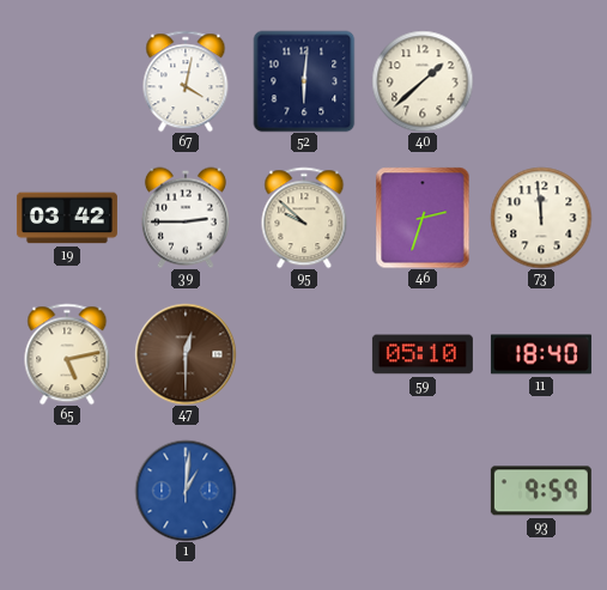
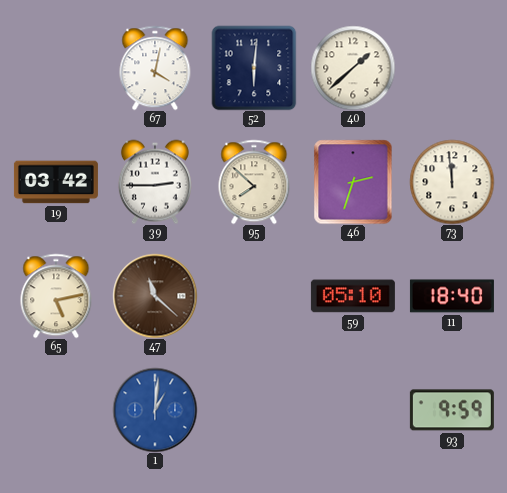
95: 9:52 -> 7:52 (254, 182)
47: 12:30 -> 11:22 (155, 296)
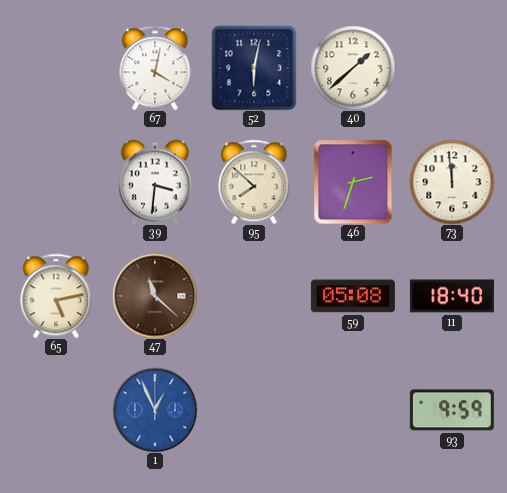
52: 6:01 -> 6:02 (254, 68)
19: 03:42 -> none (56, 182)
39: 2:45 -> 3:31 (155, 182)
59: 05:10 -> 05:08 (353, 296)
1: 1:01 -> 12:56 (155, 410)
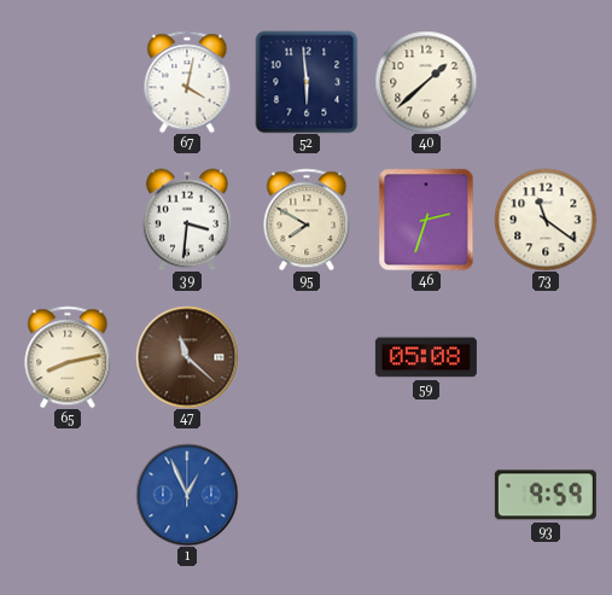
52: 6:02 -> 5:59 (307, 82)
95: 7:52 -> 7:50 (307, 220)
73: 11:59 -> 11:21 (546, 220)
65: 5:13 -> 8:13 (68, 357)
11: 18:40 -> none (452, 296)
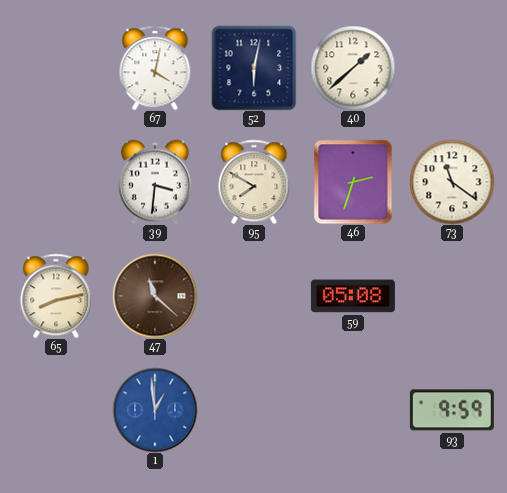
52: 5:59 -> 6:02 (254, 68)
1: 12:56 -> 12:59 (155, 410)
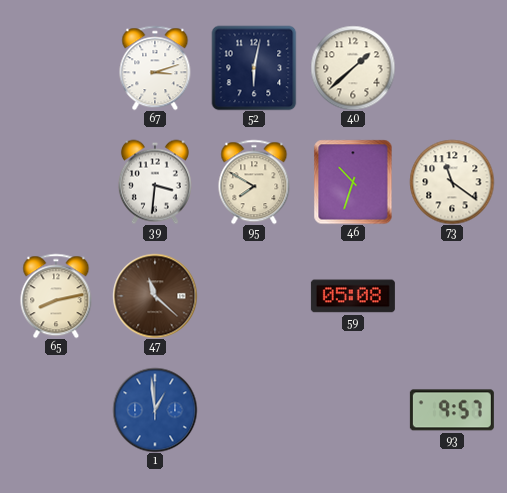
67: 4:02 -> 3:12 (155, 68)
46: 2:33 -> 10:33 (353, 182)
93: 9:59 -> 9:57 (452, 410)
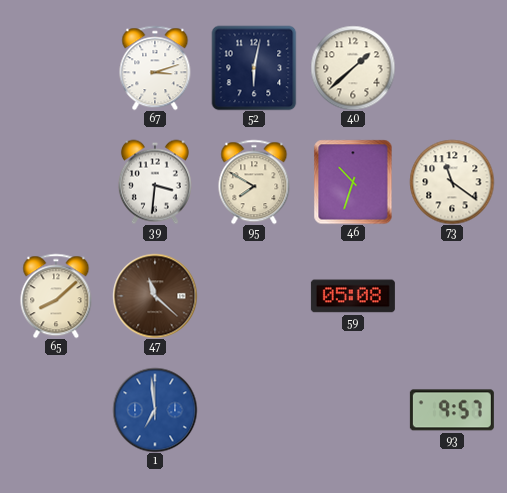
65: 8:13 -> 8:08 (56, 296)
1: 12:59 -> 6:59 (155, 410)
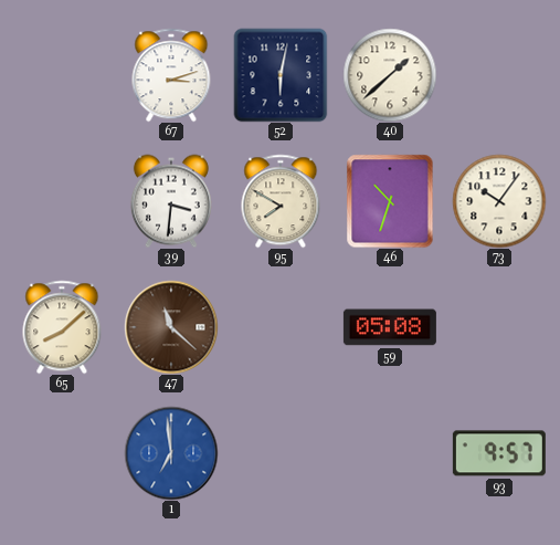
73: 11:21 -> 10:06 (499, 201)
